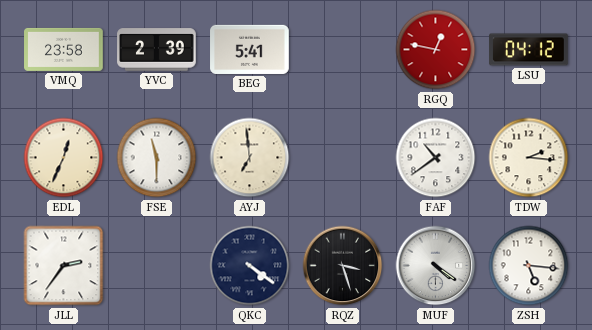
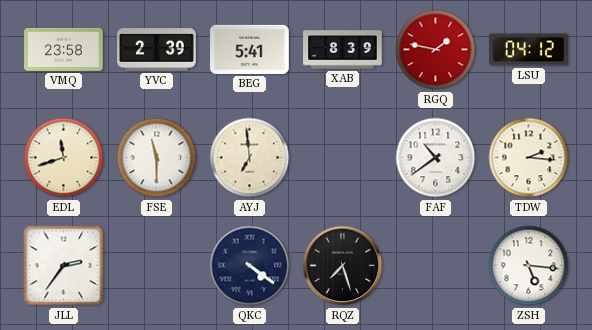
XAB: none -> 8:39 (343, 50)
RGQ: 12:47 -> 1:47 (436, 50)
EDL: 12:34 -> 11:42 (64, 158)
RQZ: 3:27 -> 7:27 (343, 266)
MUF: 4:21 -> none (436, 266)
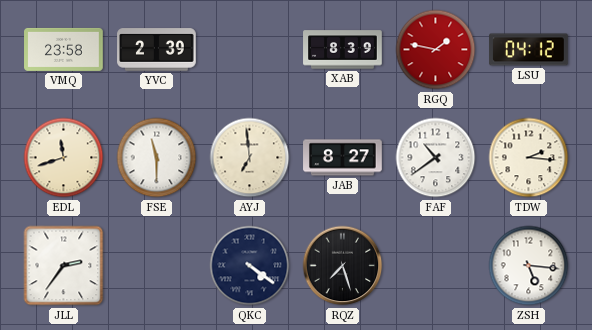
BEG: 5:41 -> none (250, 49)
JAB: none -> 8:27 (343, 158)
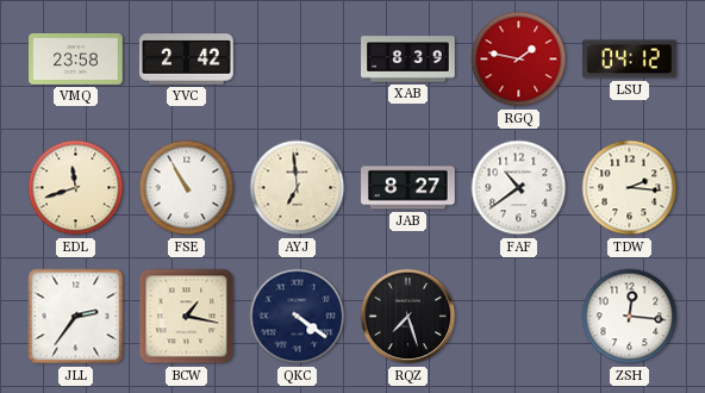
YVC: 2:39 -> 2:42 (187, 60)
FSE: 11:30 -> 10:55 (187, 188)
BCW: none -> 1:17 (187, 317)
ZSH: 5:16 -> 12:16 (630, 317)
